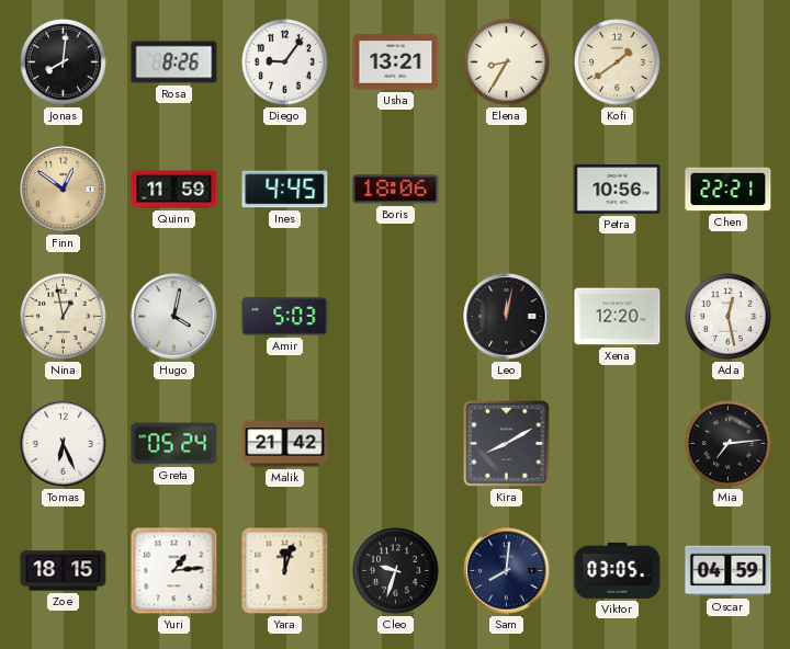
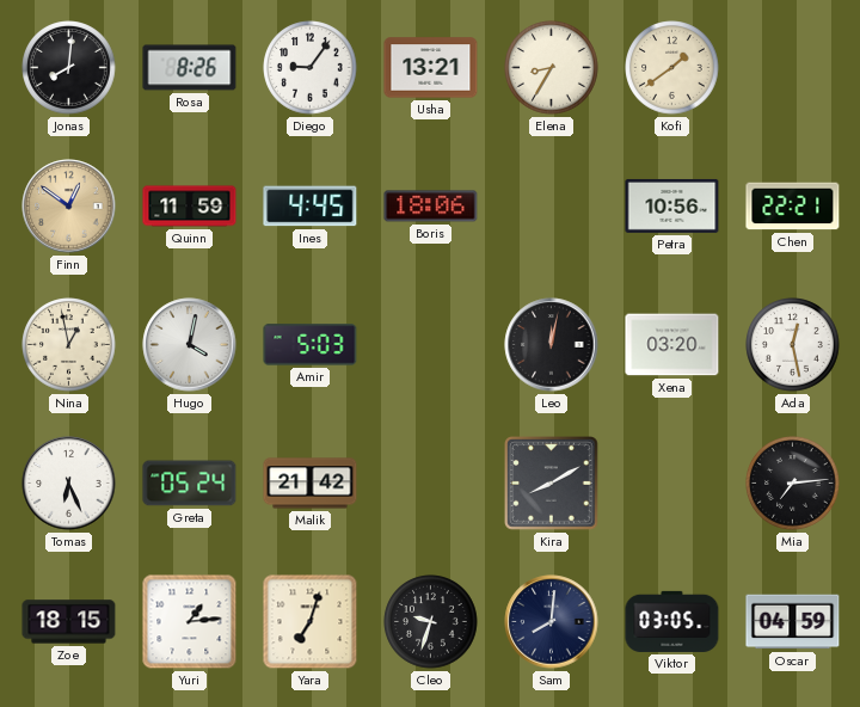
Xena: 12:20 -> 03:20 (672, 345)
Yara: 12:03 -> 7:03 (311, 622)
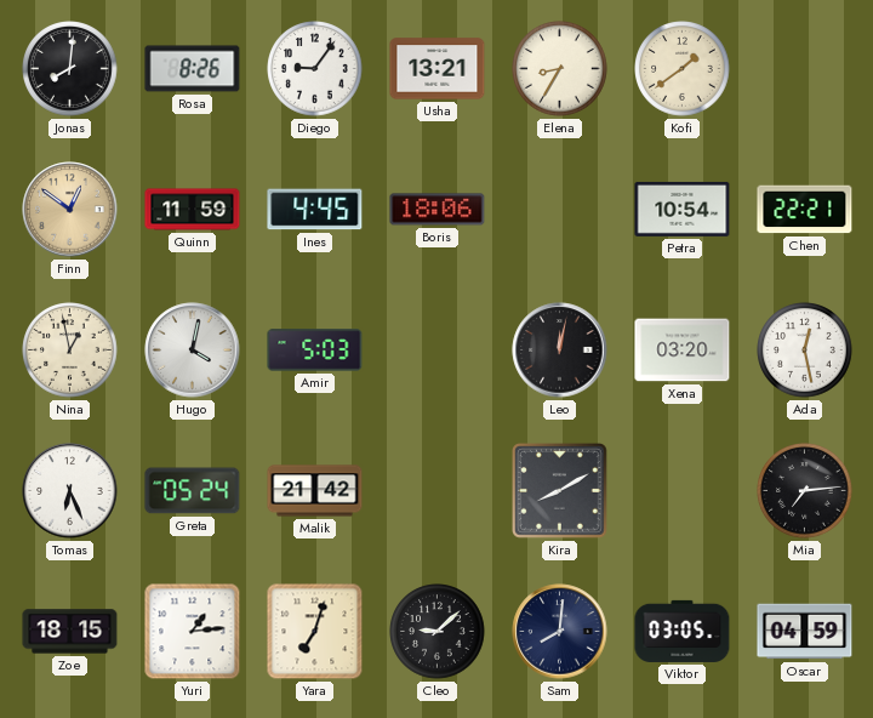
Petra: 10:56 -> 10:54 (683, 209)
Cleo: 9:33 -> 9:08 (438, 632)
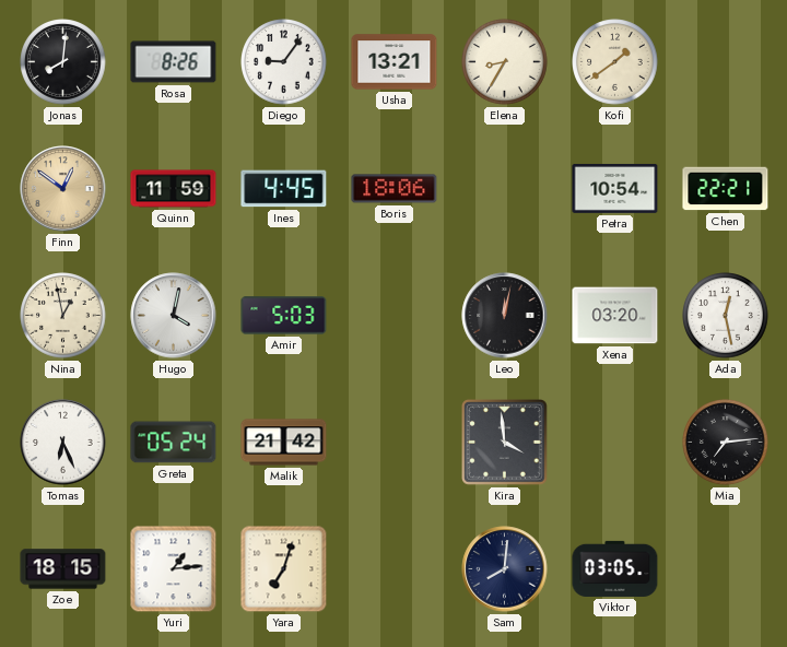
Kira: 8:10 -> 3:59 (505, 443)
Cleo: 9:08 -> none (438, 632)
Oscar: 04:59 -> none (805, 632)
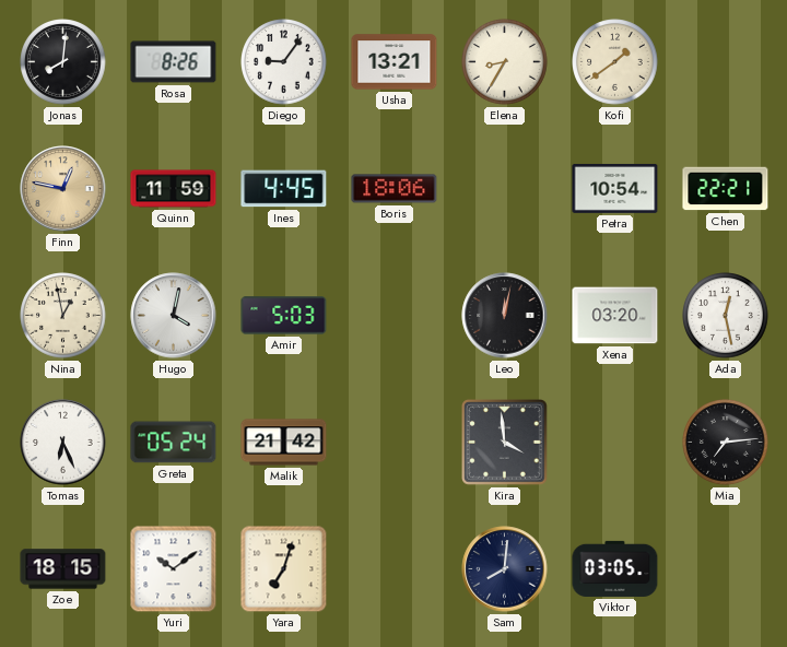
Finn: 12:51 -> 12:47 (63, 189)
Yuri: 1:14 -> 10:09 (174, 569)
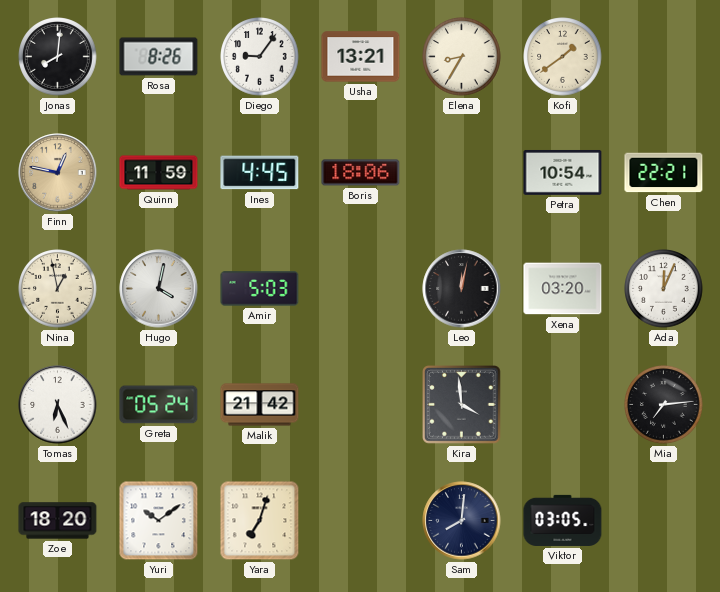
Ada: 12:28 -> 12:04 (664, 289)
Zoe: 18:15 -> 18:20 (58, 521)
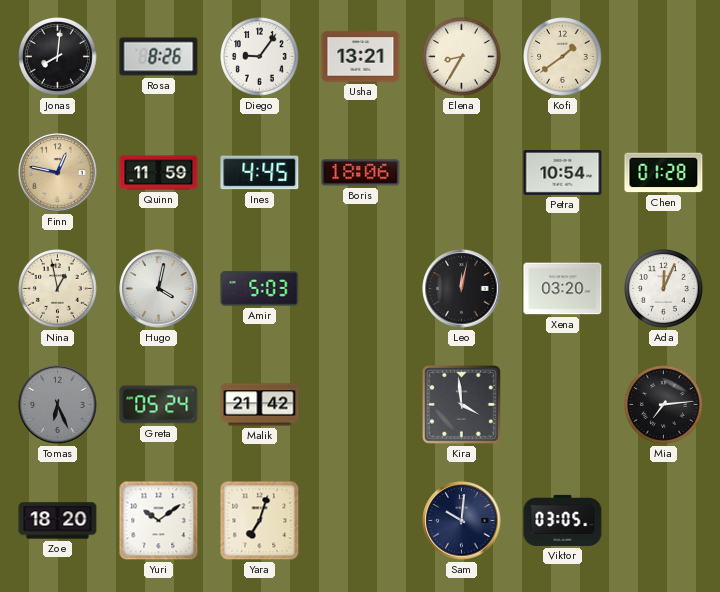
Chen: 22:21 -> 01:28 (664, 173)
Tomas dial: white -> grey (58, 405)
Sam: 8:01 -> 10:01 (462, 521)
